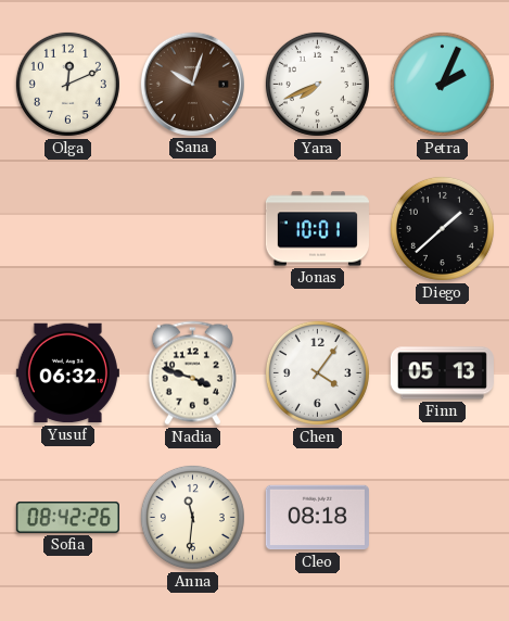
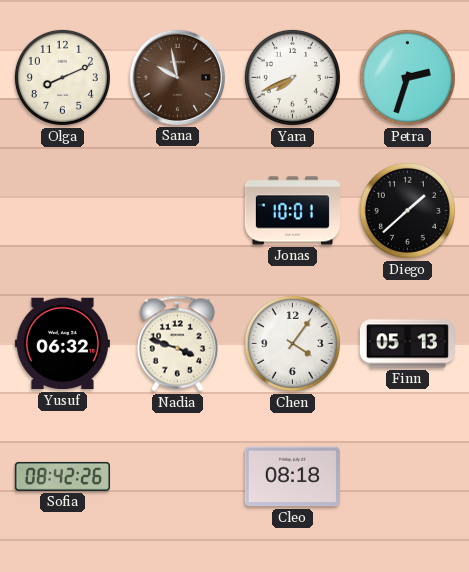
Olga: 12:11 -> 8:11 (62, 77)
Sana: 10:03 -> 9:58 (177, 77)
Petra: 2:04 -> 2:33 (407, 77)
Anna: 11:31 -> none (192, 517)
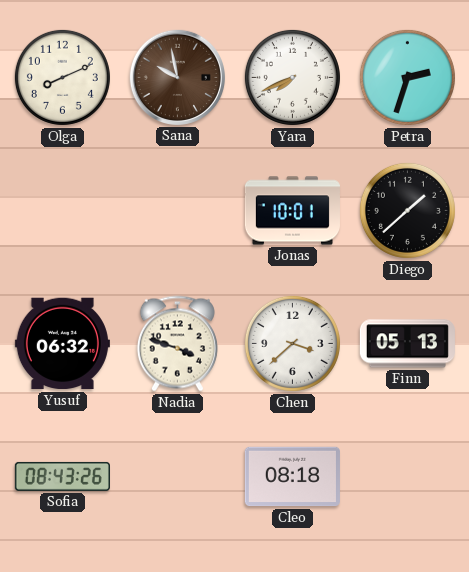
Chen: 4:06 -> 3:38 (292, 343)
Sofia: 08:42 -> 08:43 (62, 476)
